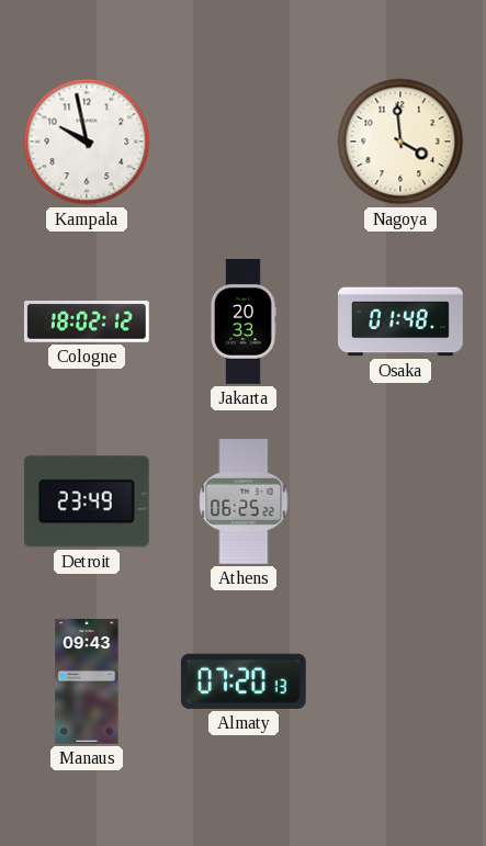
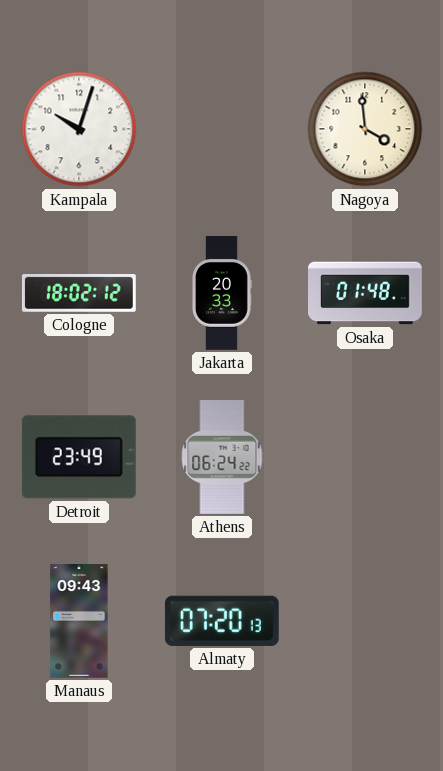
Kampala: 9:58 -> 10:03 (79, 129)
Athens: 06:25 -> 06:24 (222, 458)
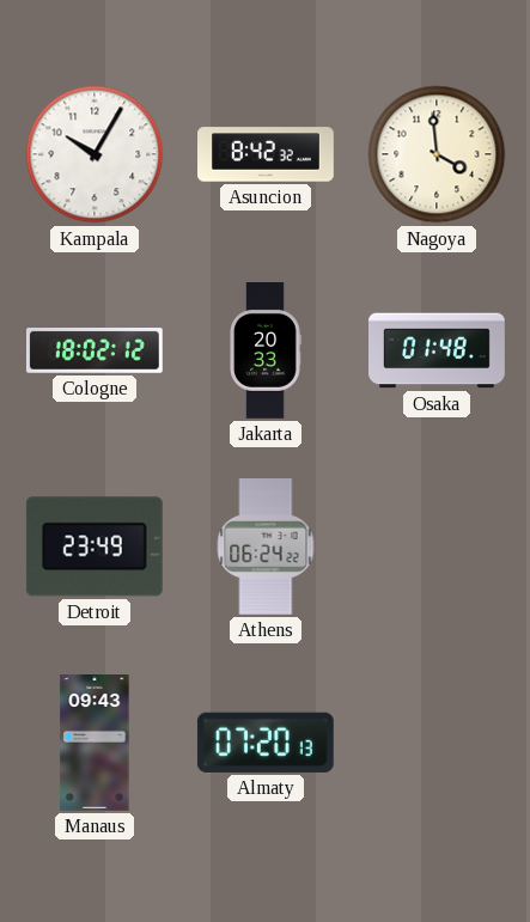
Kampala: 10:03 -> 10:05 (95, 154)
Asuncion: none -> 8:42 (267, 154)
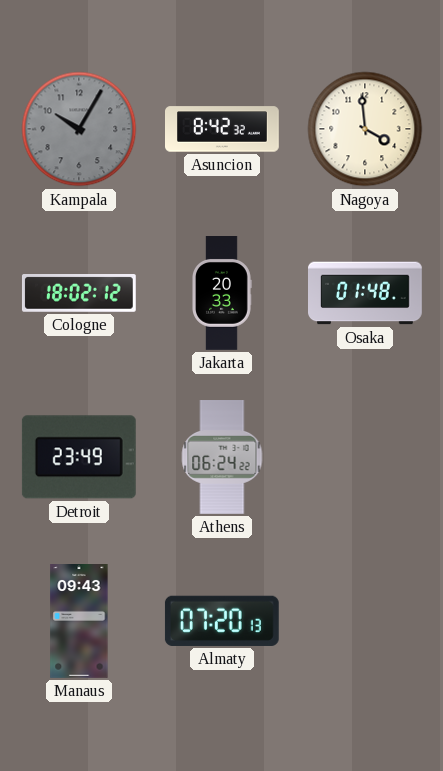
Kampala dial: white -> grey (79, 129)
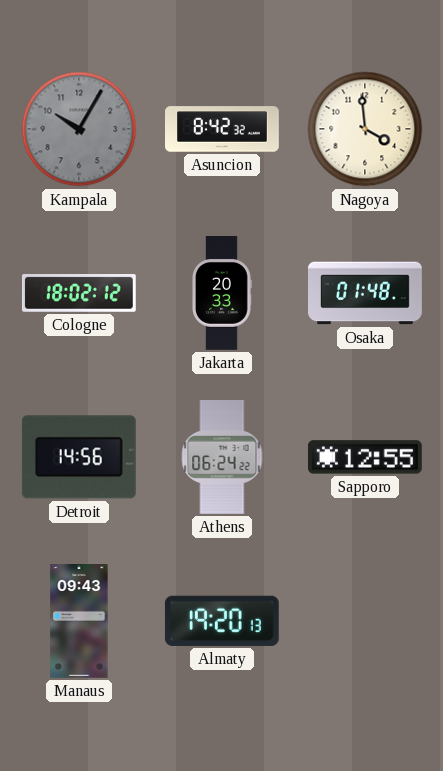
Detroit: 23:49 -> 14:56 (79, 457)
Sapporo: none -> 12:55 (365, 457)
Almaty: 07:20 -> 19:20 (222, 621)
